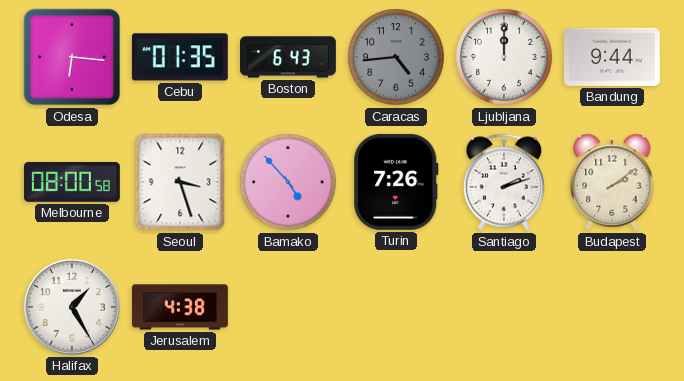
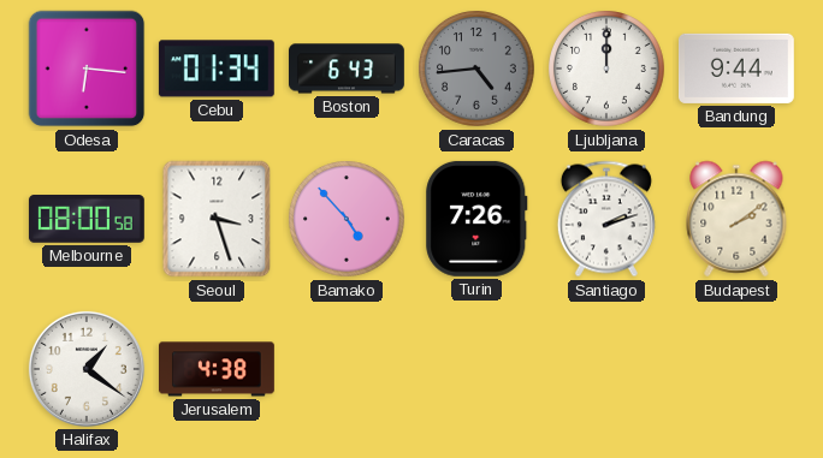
Cebu: 01:35 -> 01:34 (217, 69)
Halifax: 1:25 -> 1:21 (87, 369)
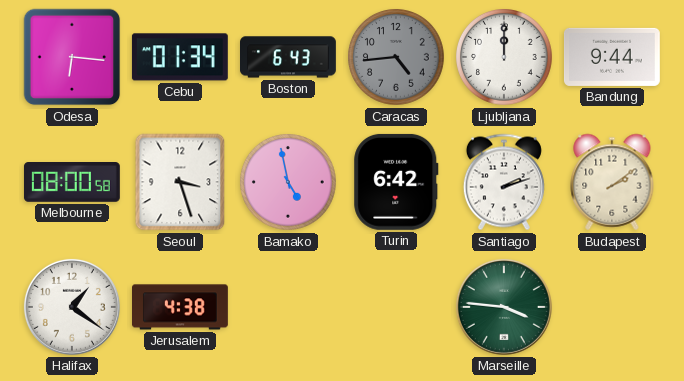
Bamako: 4:53 -> 4:58 (289, 183)
Turin: 7:26 -> 6:42 (396, 182)
Marseille: none -> 3:46 (504, 307)
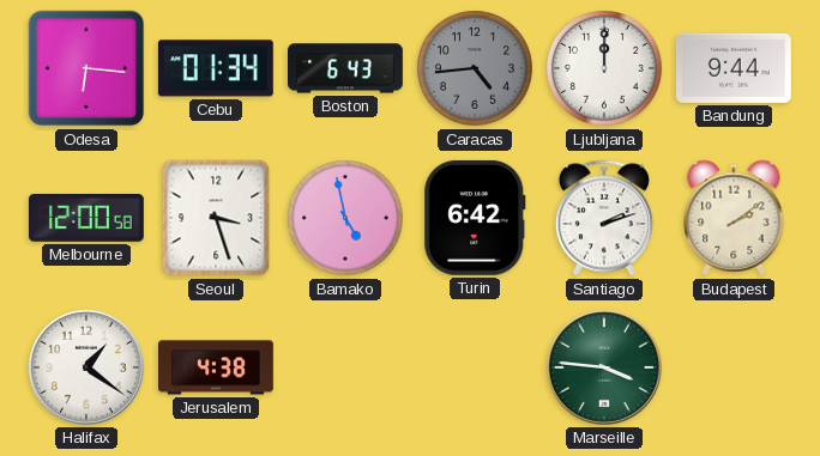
Melbourne: 08:00 -> 12:00 (86, 219)
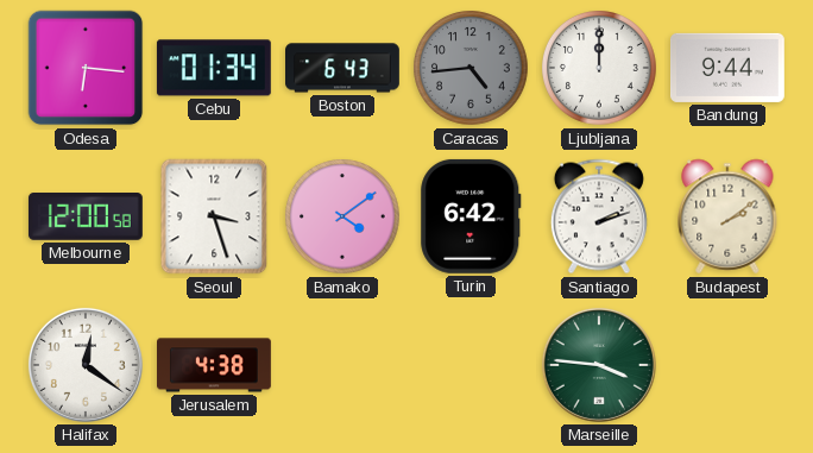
Bamako: 4:58 -> 4:09 (344, 218)
Halifax: 1:21 -> 12:21 (86, 365)
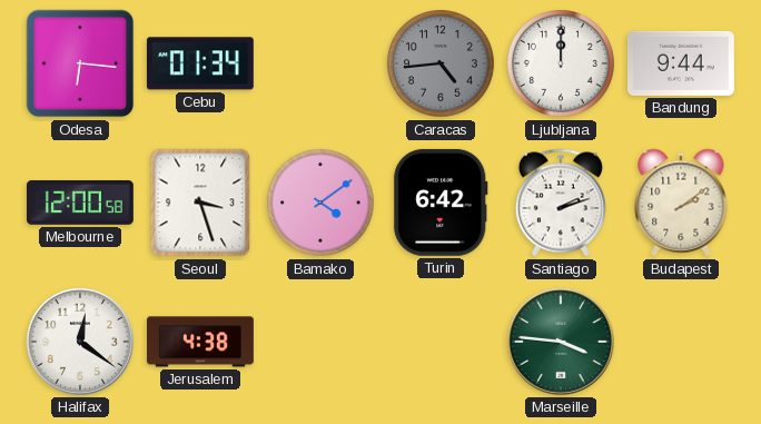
Boston: 6:43 -> none (344, 68)
